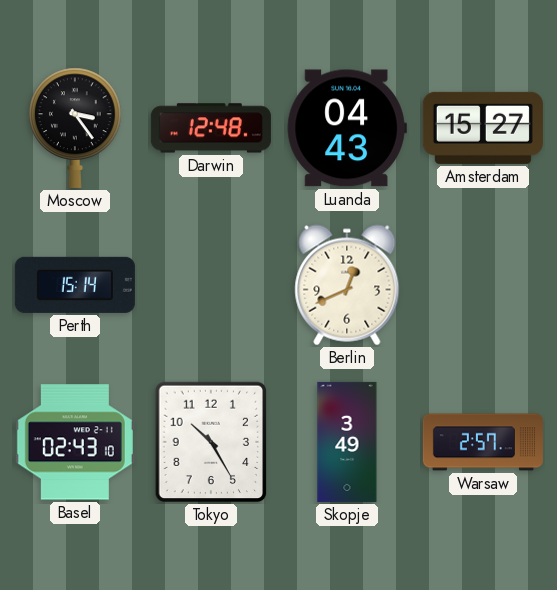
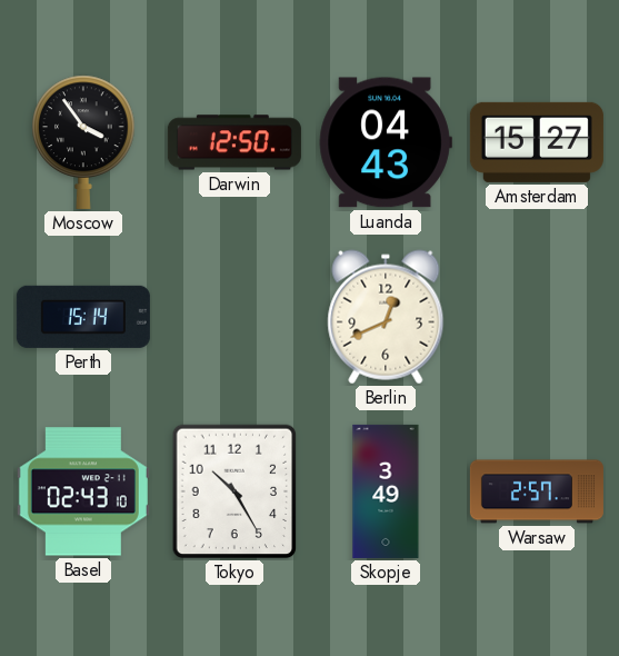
Moscow: 3:24 -> 3:54 (83, 142)
Darwin: 12:48 -> 12:50 (234, 142)
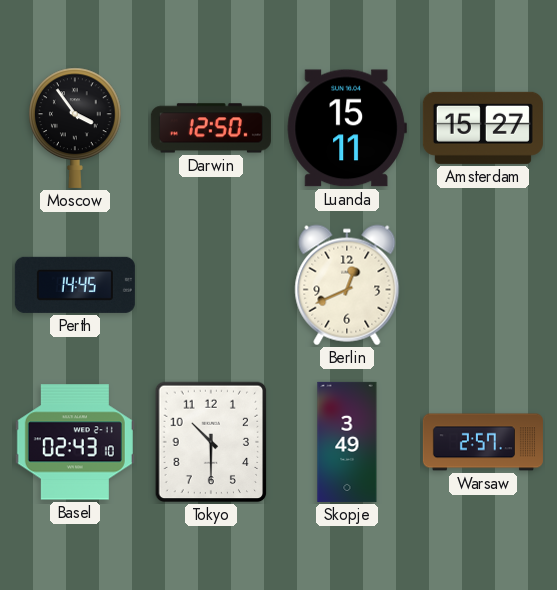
Luanda: 04:43 -> 15:11 (347, 128)
Perth: 15:14 -> 14:45 (75, 285)
Tokyo: 10:25 -> 10:30 (211, 442)
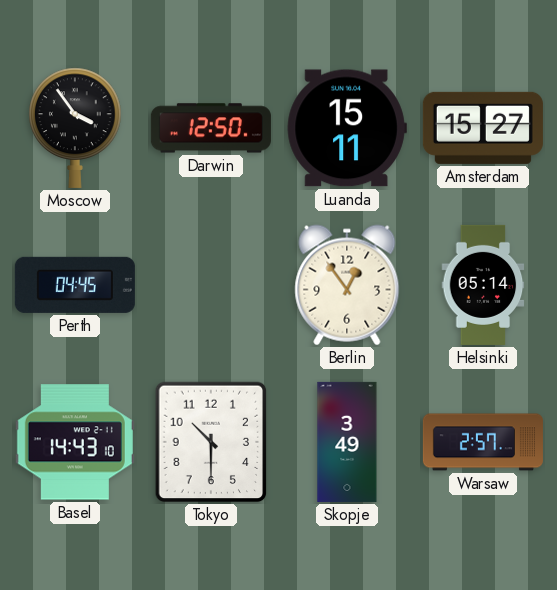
Perth: 14:45 -> 04:45 (75, 285)
Berlin: 12:41 -> 12:54 (347, 285)
Helsinki: none -> 05:14 (483, 285)
Basel: 02:43 -> 14:43 (75, 442)
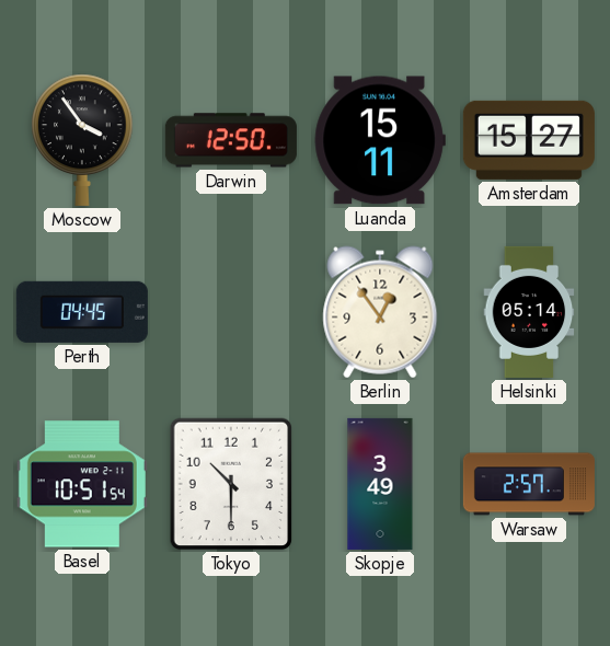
Basel: 14:43 -> 10:51 (82, 484)
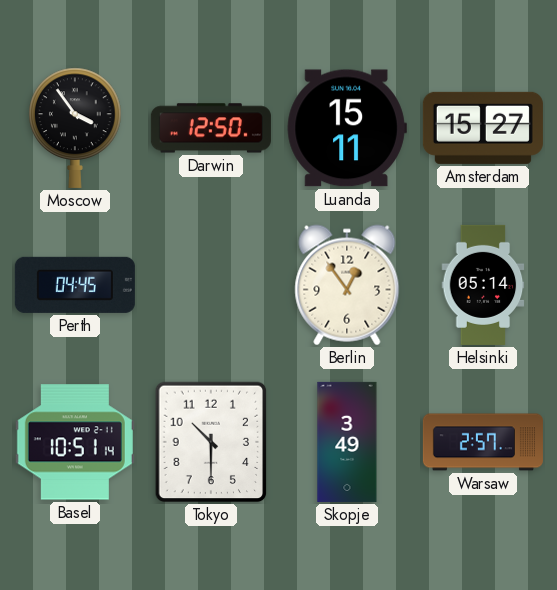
Basel: 10:51:54 -> 10:51:14 (75, 442)
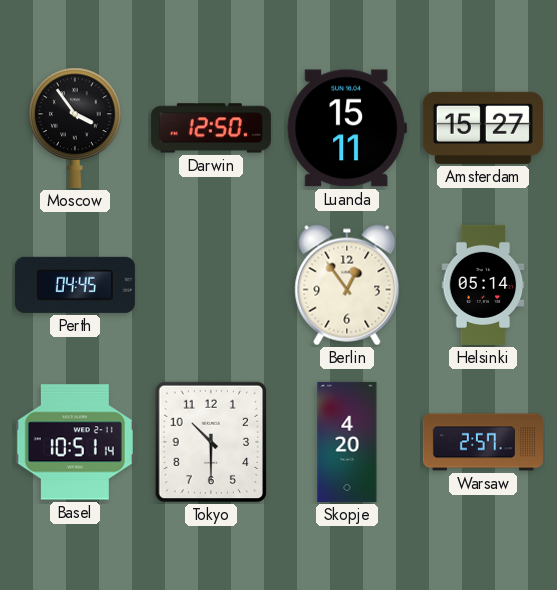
Skopje: 3:49 -> 4:20 (347, 442)
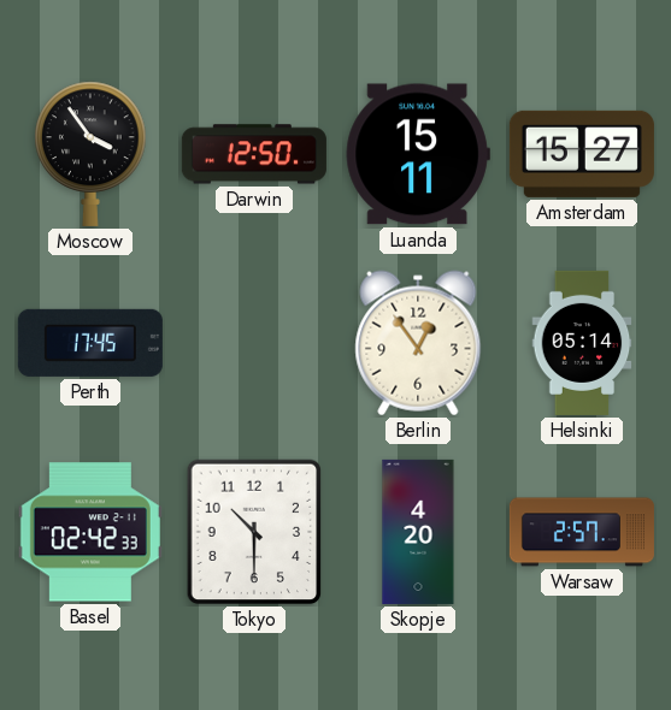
Perth: 04:45 -> 17:45 (90, 343)
Basel: 10:51 -> 02:42 (90, 532)
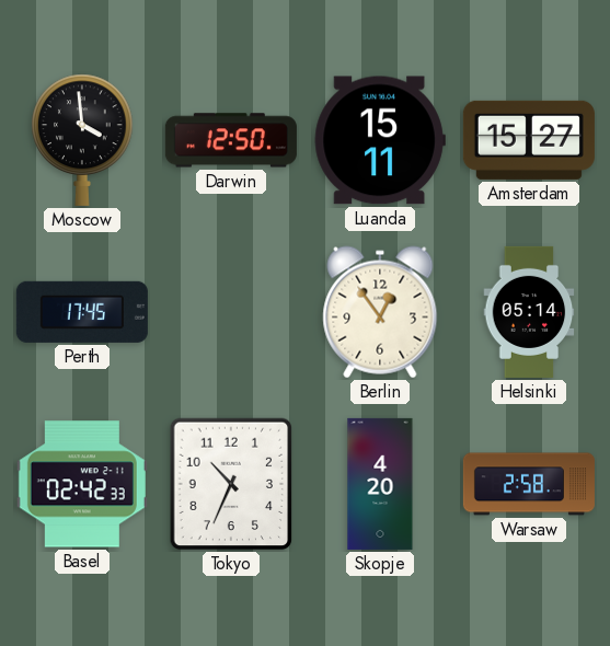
Moscow: 3:54 -> 3:59 (82, 140)
Tokyo: 10:30 -> 10:34 (231, 484)
Warsaw: 2:57 -> 2:58 (529, 484)
